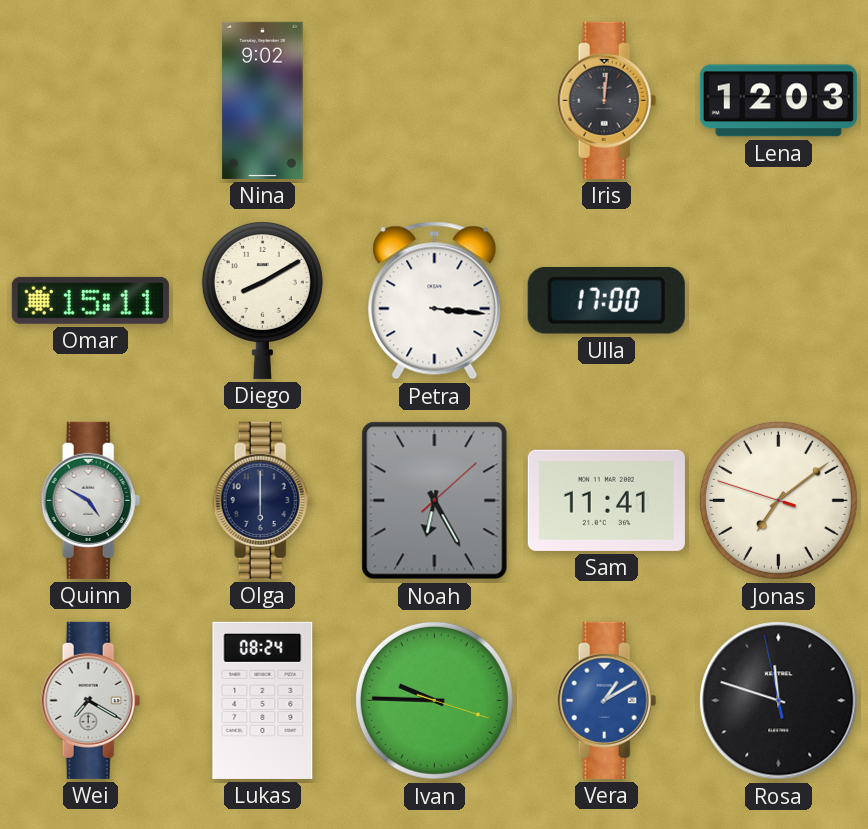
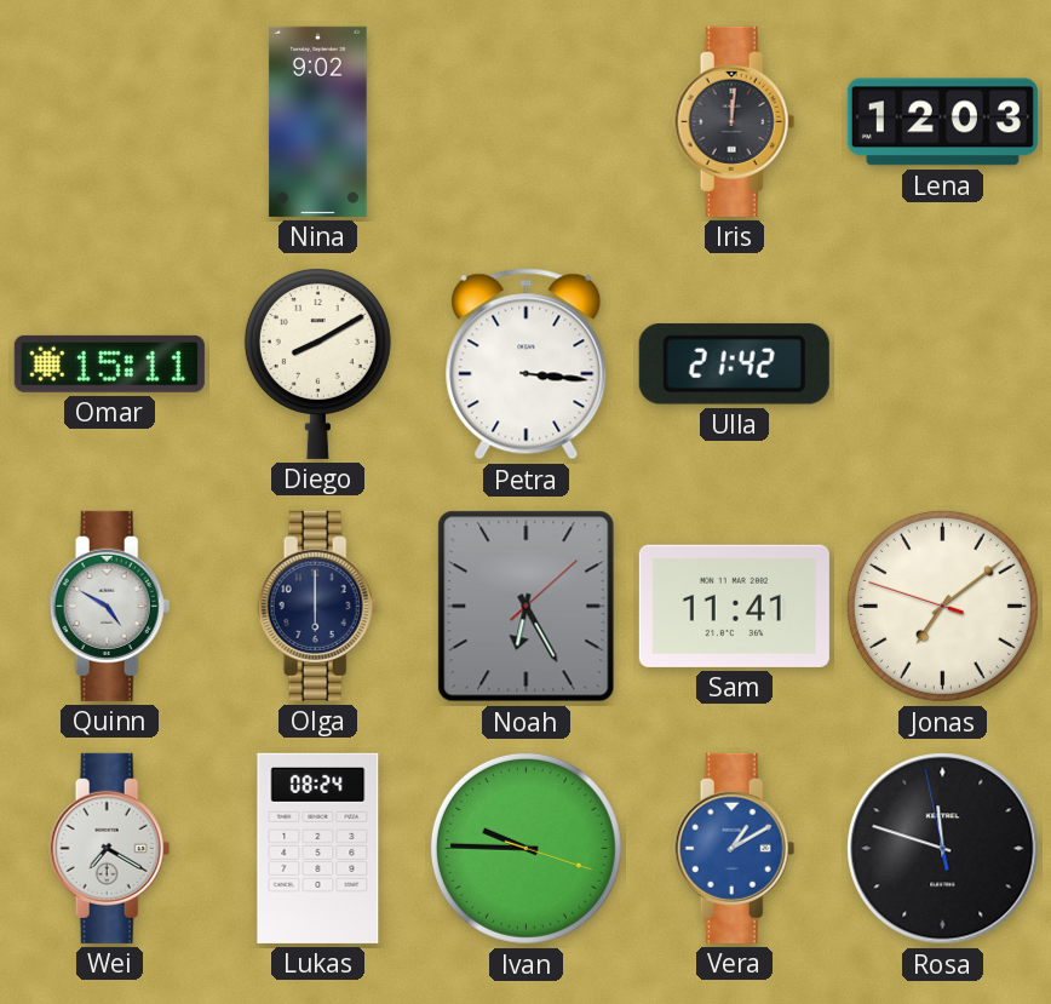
Ulla: 17:00 -> 21:42 (734, 363)
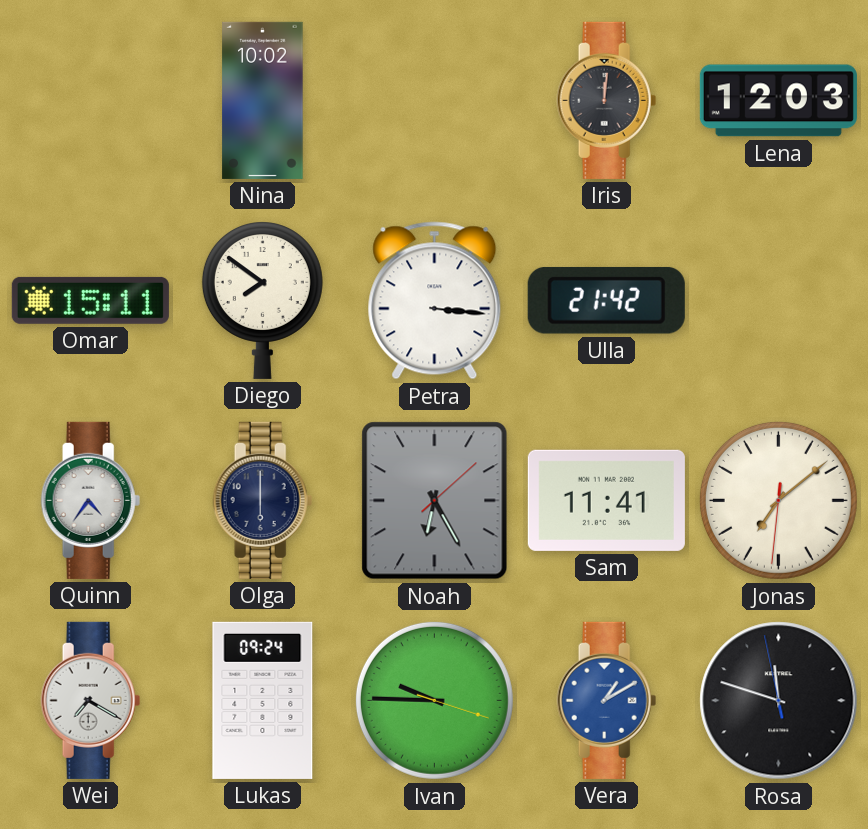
Nina: 9:02 -> 10:02 (263, 100)
Diego: 8:10 -> 7:51 (262, 301)
Quinn: 4:50 -> 4:36 (91, 500)
Jonas: 7:08:48 -> 7:08:31 (778, 500)
Lukas: 08:24 -> 09:24 (263, 700)
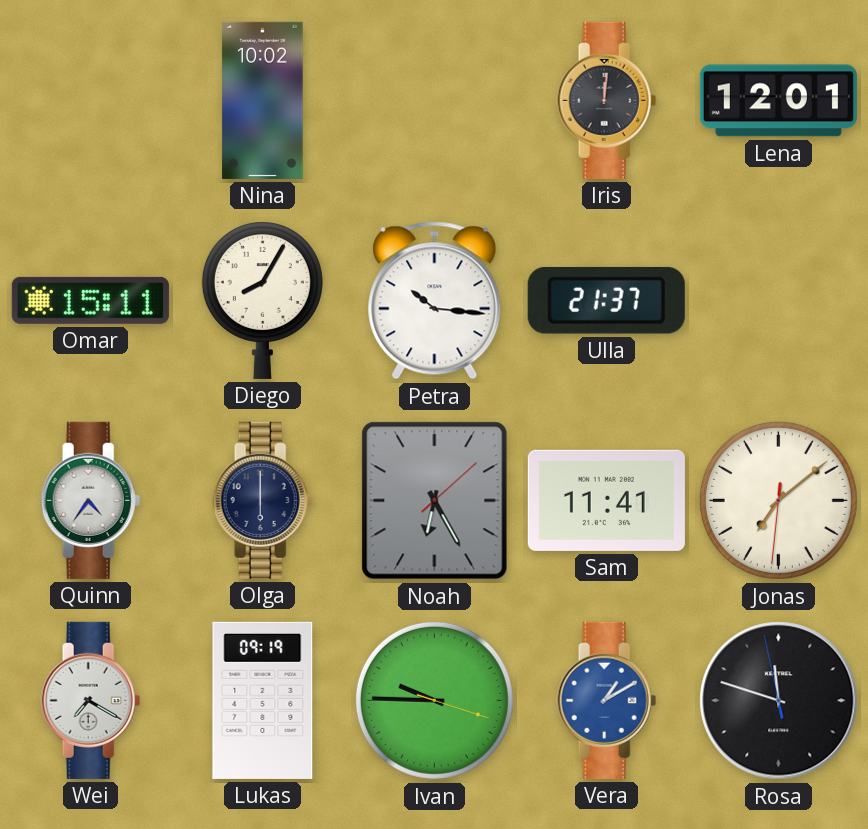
Lena: 12:03 -> 12:01 (778, 101)
Diego: 7:51 -> 8:05 (262, 301)
Petra: 3:16 -> 10:16 (435, 301)
Ulla: 21:42 -> 21:37 (606, 300)
Lukas: 09:24 -> 09:19 (263, 700)
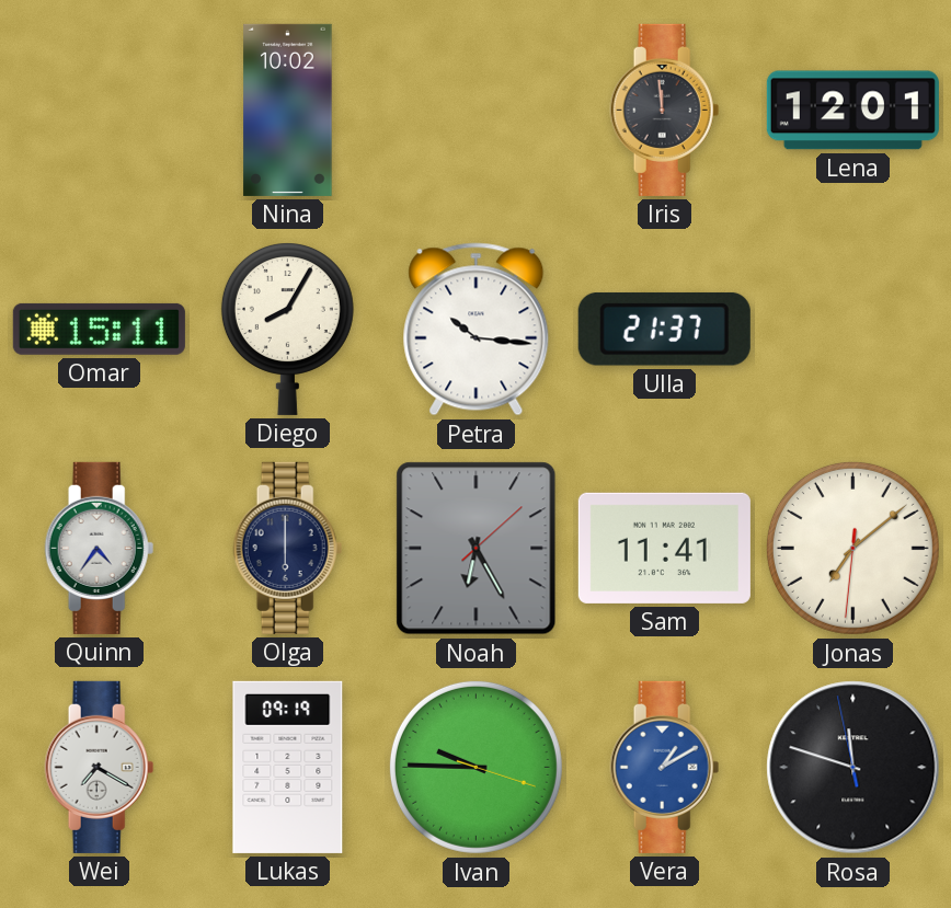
Iris: 12:01 -> 11:59 (665, 110)
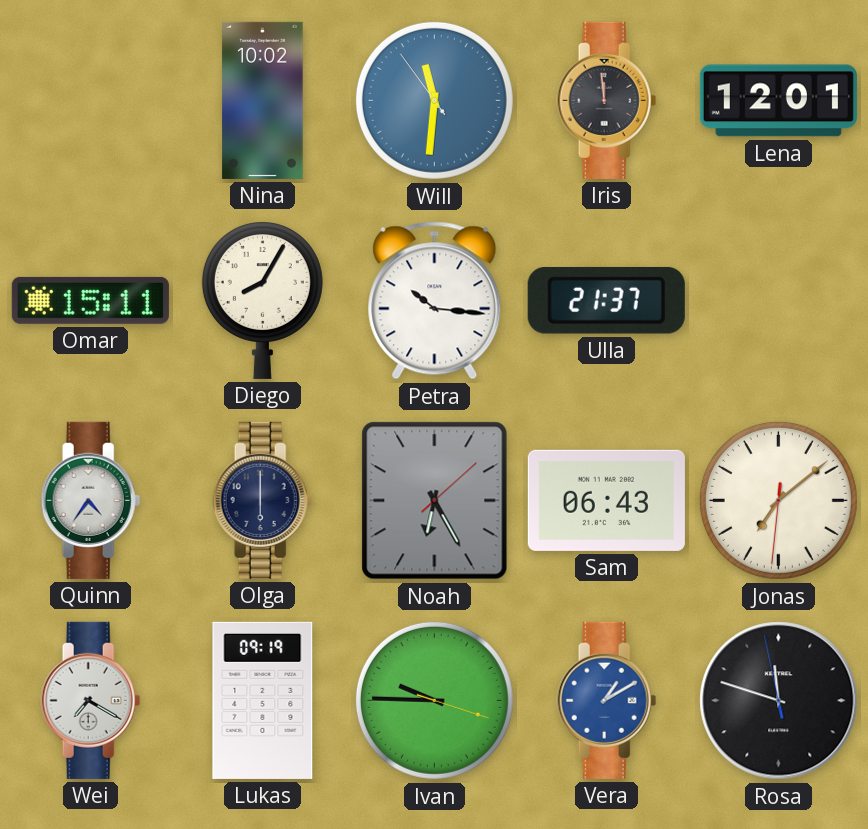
Will: none -> 11:30 (434, 100)
Sam: 11:41 -> 06:43 (606, 500)
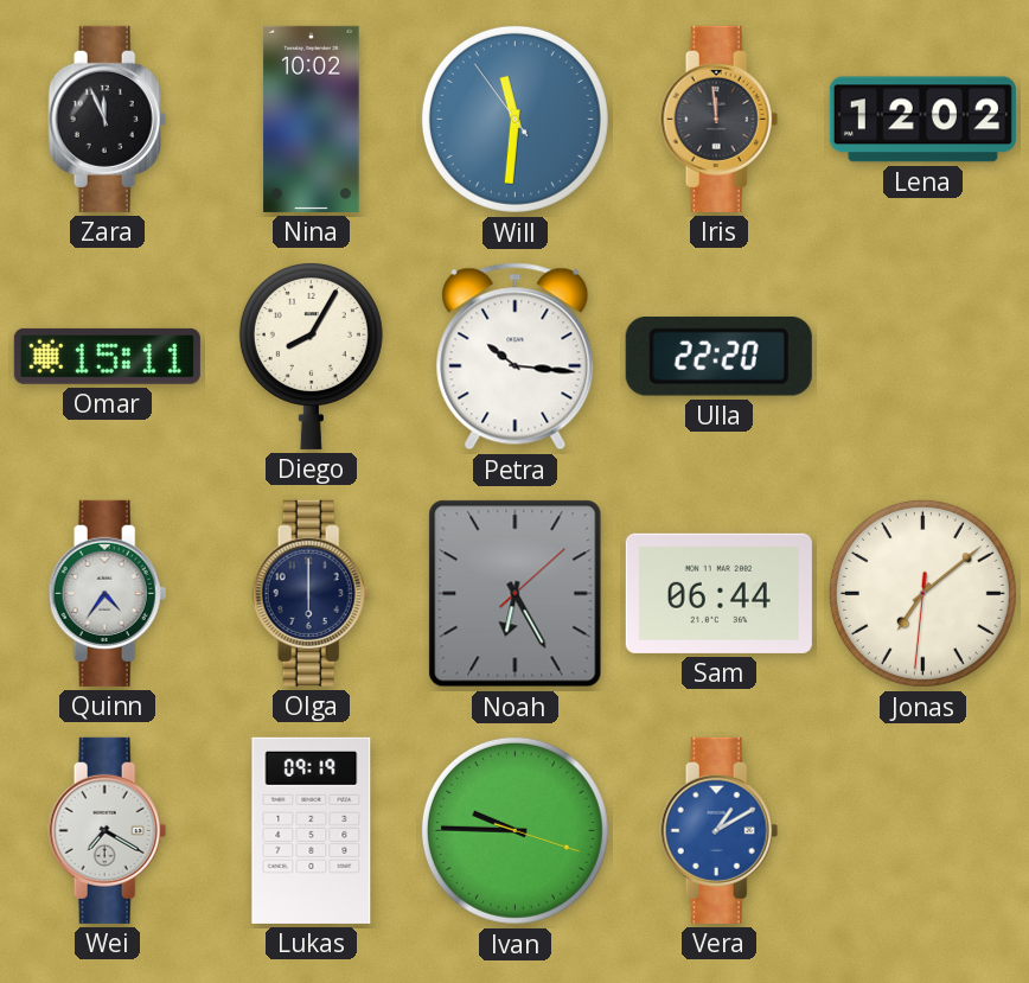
Zara: none -> 11:56 (108, 119)
Lena: 12:01 -> 12:02 (922, 120)
Ulla: 21:37 -> 22:20 (718, 356)
Sam: 06:43 -> 06:44 (718, 593)
Rosa: 11:47 -> none (779, 701)
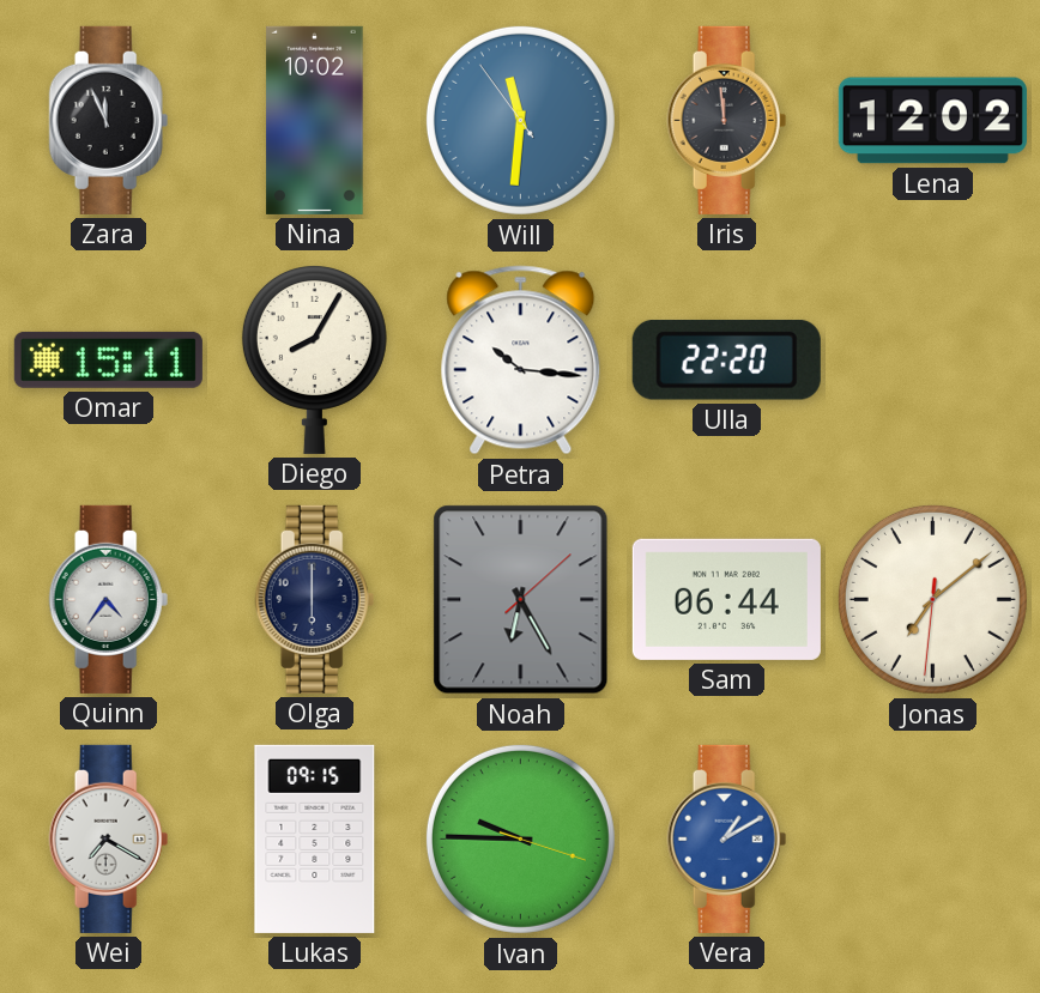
Lukas: 09:19 -> 09:15 (315, 838)
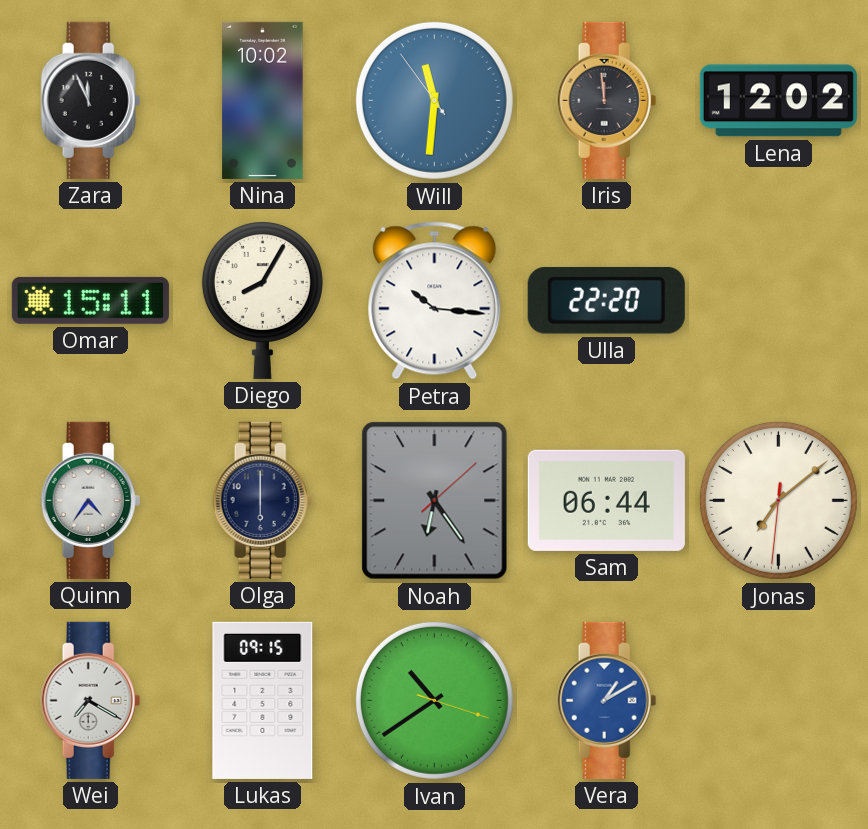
Noah: 6:25 -> 6:24 (435, 501)
Ivan: 9:45 -> 10:39 (434, 700)
